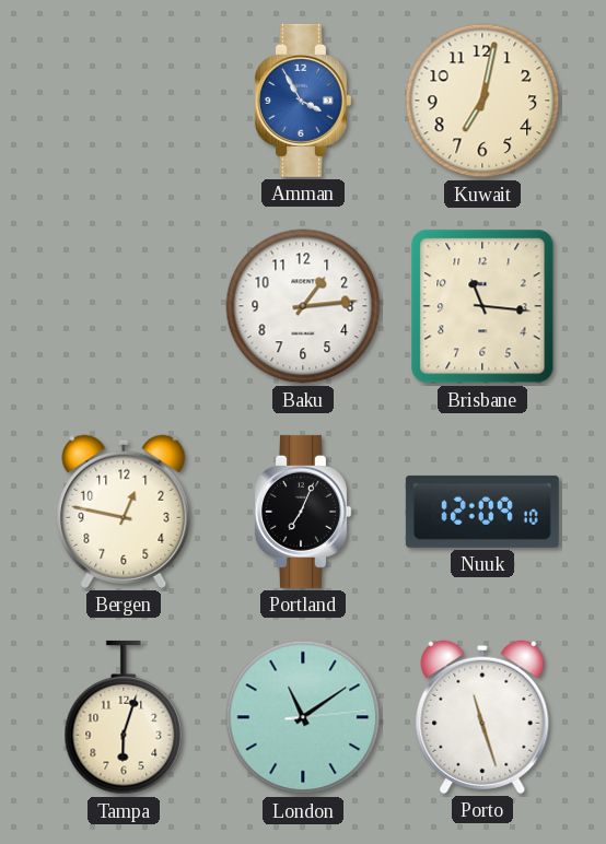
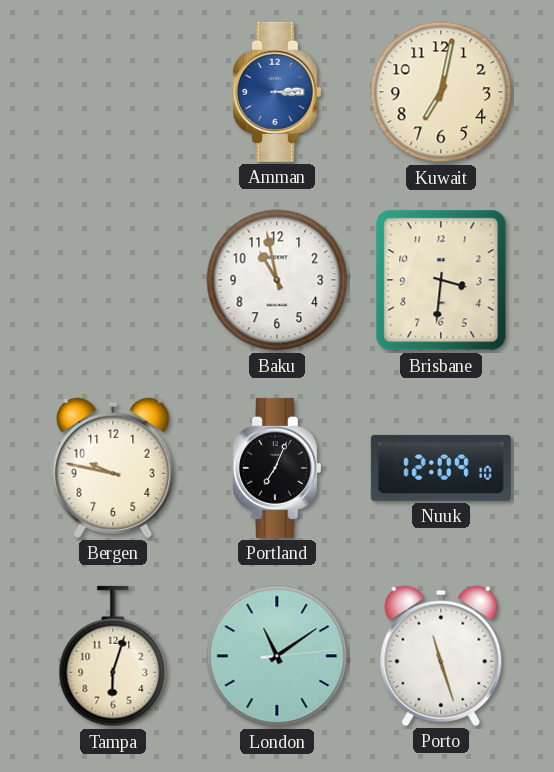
Amman: 3:55 -> 3:14 (276, 92)
Baku: 1:14 -> 10:58 (277, 280)
Brisbane: 11:16 -> 3:31 (441, 280)
Bergen: 12:47 -> 9:47 (113, 468)
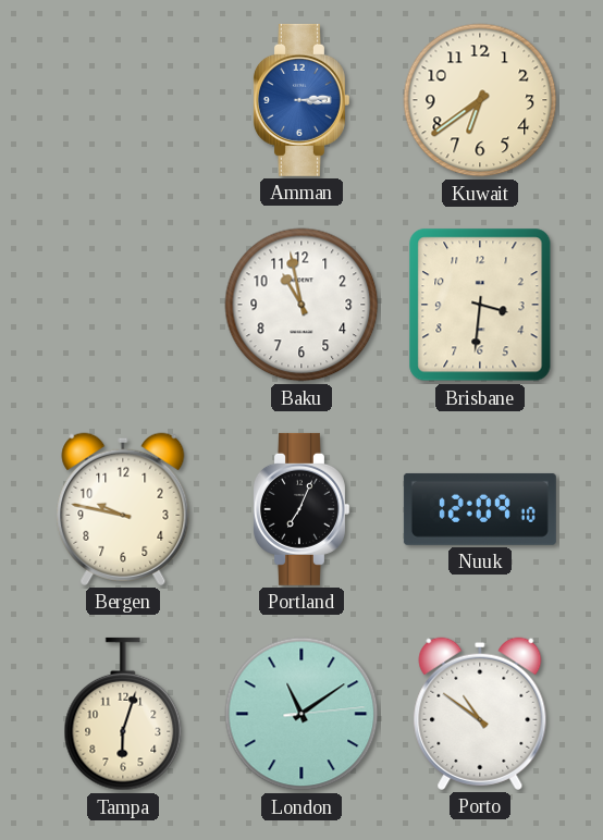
Kuwait: 7:02 -> 6:39 (480, 100)
Porto: 11:27 -> 10:51 (480, 714)
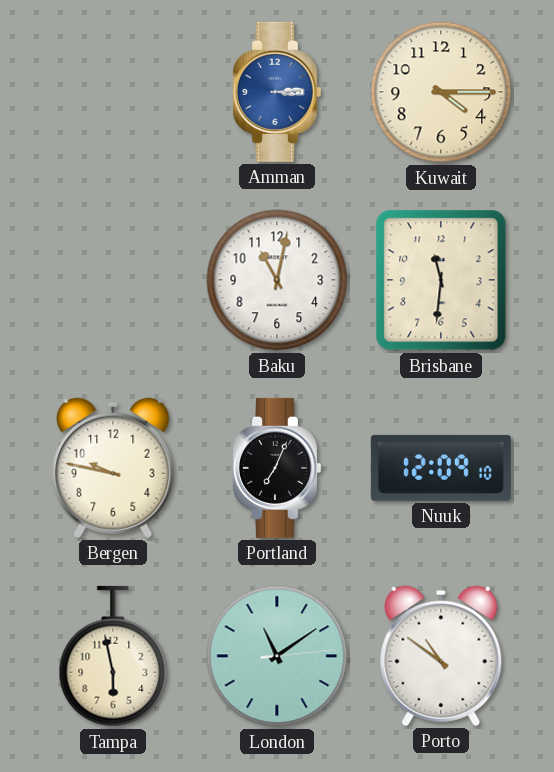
Kuwait: 6:39 -> 4:15 (441, 92)
Baku: 10:58 -> 11:02 (277, 280)
Brisbane: 3:31 -> 11:31 (441, 280)
Tampa: 6:03 -> 5:58 (113, 656)
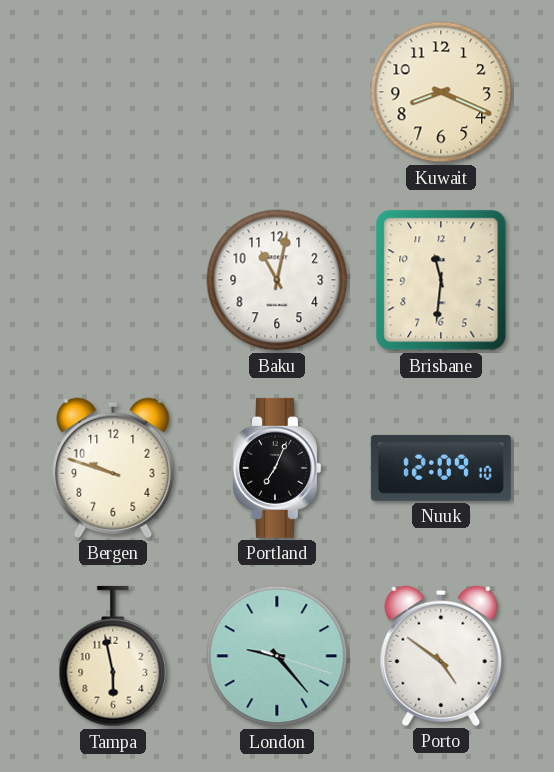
Amman: 3:14 -> none (276, 92)
Kuwait: 4:15 -> 8:19 (441, 92)
Bergen: 9:47 -> 9:48 (113, 468)
London: 11:09 -> 9:23 (277, 656)
Porto: 10:51 -> 4:51 (441, 656)
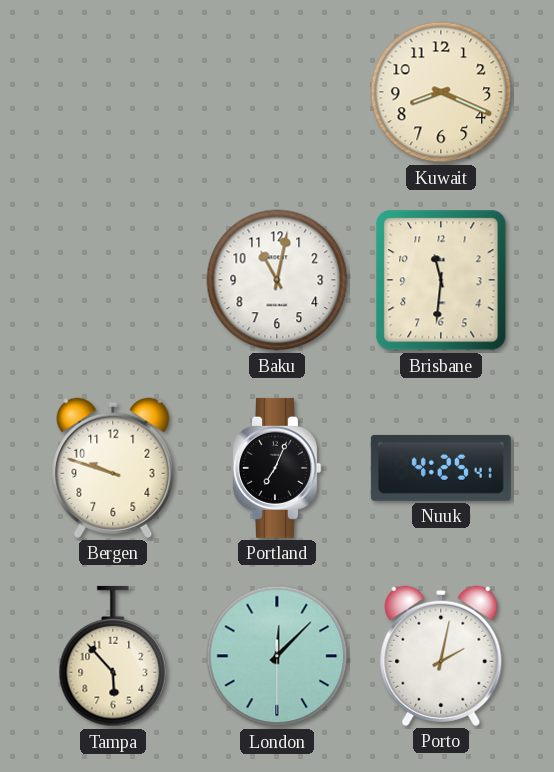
Nuuk: 12:09 -> 4:25 (441, 468)
Tampa: 5:58 -> 5:53 (113, 656)
London: 9:23 -> 12:07 (277, 656)
Porto: 4:51 -> 2:02 (441, 656)
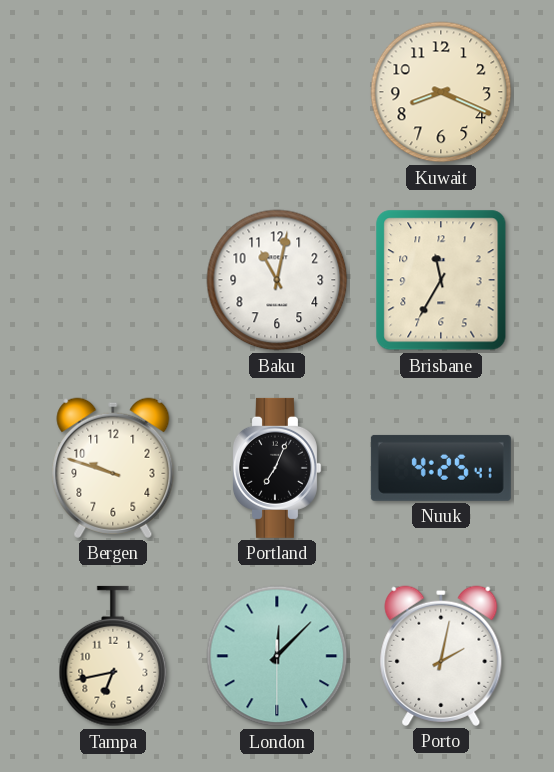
Brisbane: 11:31 -> 11:35 (441, 280)
Tampa: 5:53 -> 6:43 (113, 656)
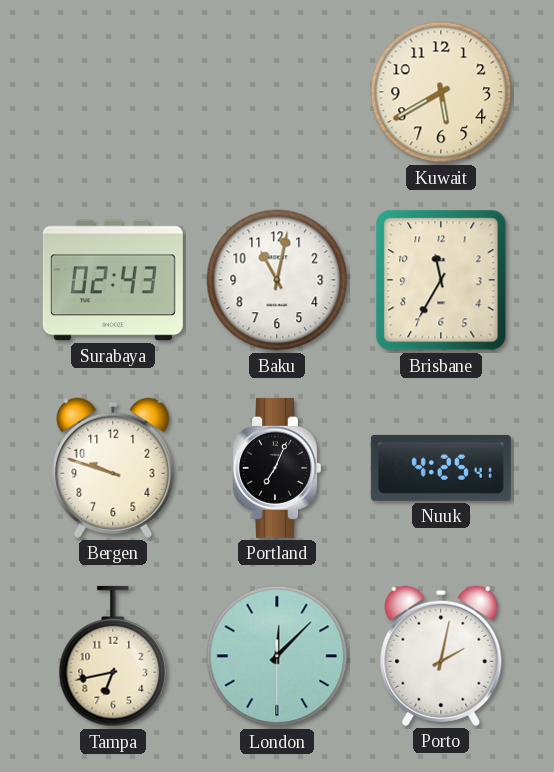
Kuwait: 8:19 -> 5:40 (441, 92)
Surabaya: none -> 02:43 (113, 280)
